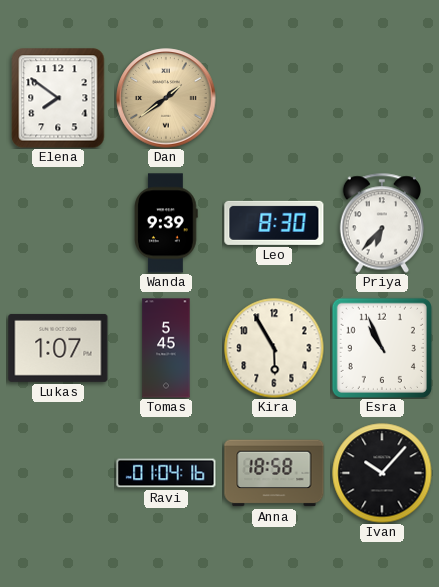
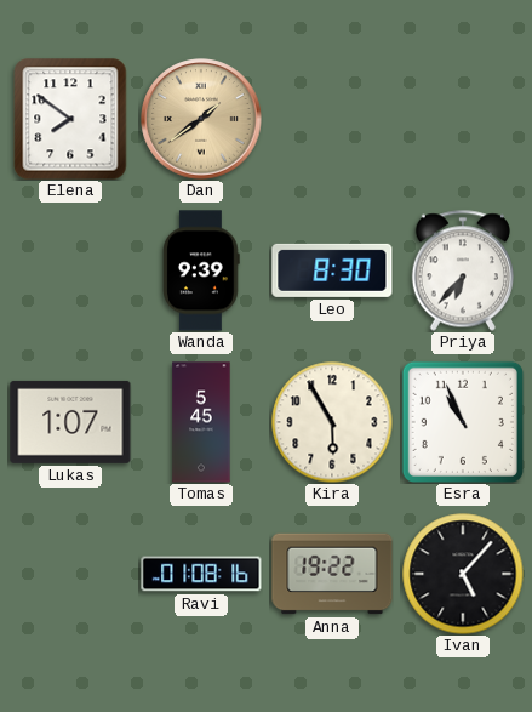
Ravi: 01:04 -> 01:08 (201, 574)
Anna: 18:58 -> 19:22 (332, 574)
Ivan: 10:07 -> 5:07 (463, 574)
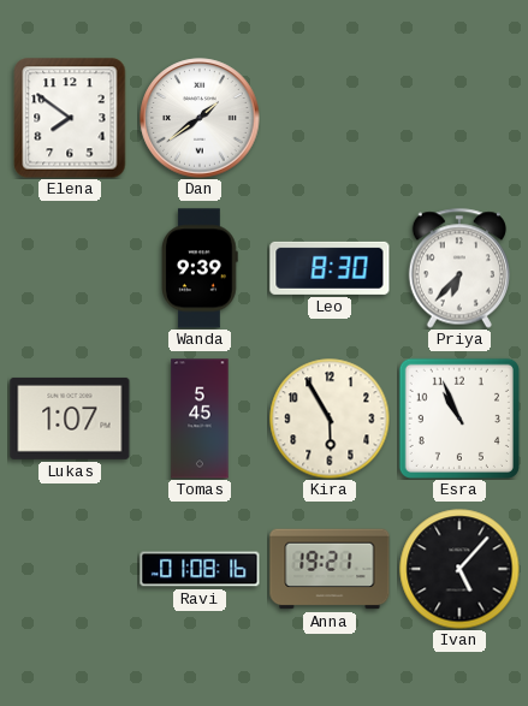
Dan dial: champagne -> white (200, 118)
Anna: 19:22 -> 19:21 (330, 569)
